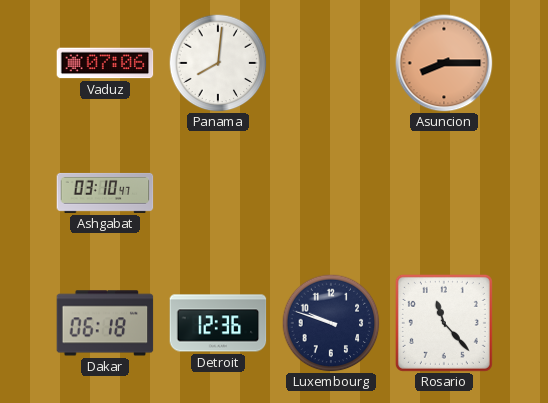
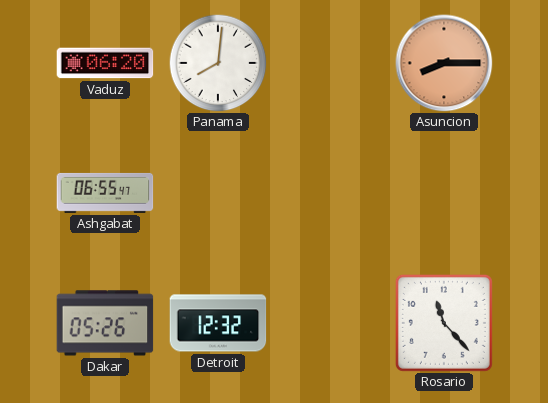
Vaduz: 07:06 -> 06:20 (105, 63)
Ashgabat: 03:10 -> 06:55 (105, 193)
Dakar: 06:18 -> 05:26 (105, 323)
Detroit: 12:36 -> 12:32 (218, 323)
Luxembourg: 9:48 -> none (331, 323)
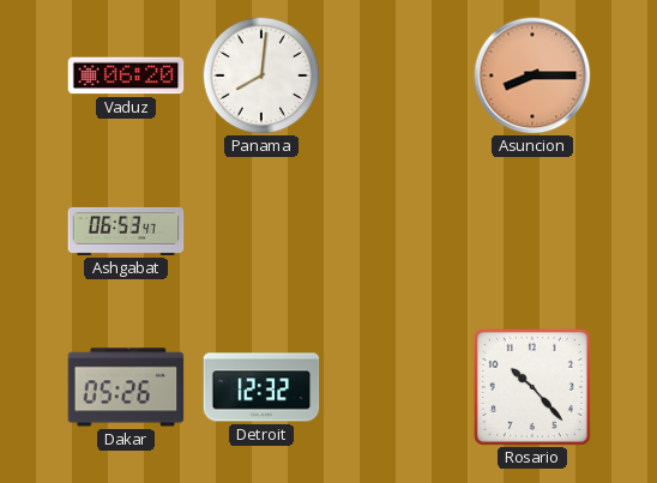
Ashgabat: 06:55 -> 06:53 (126, 231)
Rosario: 11:23 -> 10:23 (532, 387)
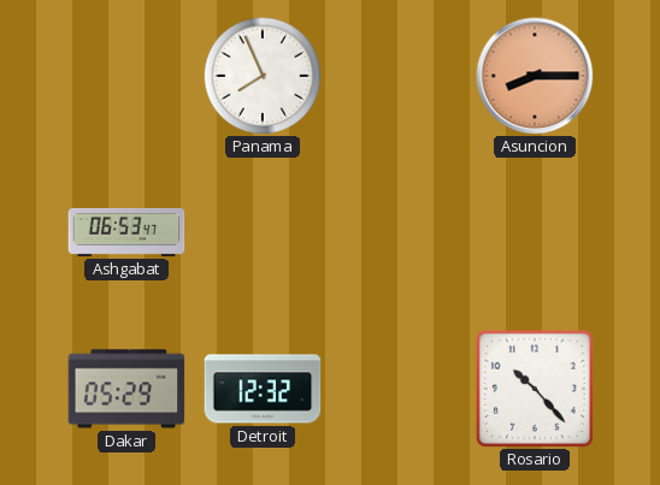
Vaduz: 06:20 -> none (126, 76)
Panama: 8:01 -> 7:56 (263, 76)
Dakar: 05:26 -> 05:29 (126, 389)
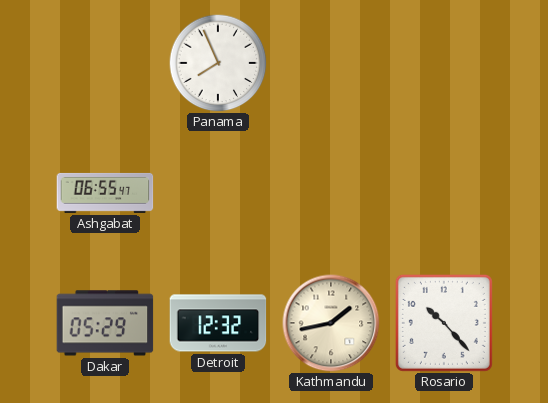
Asuncion: 8:15 -> none (535, 76)
Ashgabat: 06:53 -> 06:55 (105, 193)
Kathmandu: none -> 1:43 (331, 323)
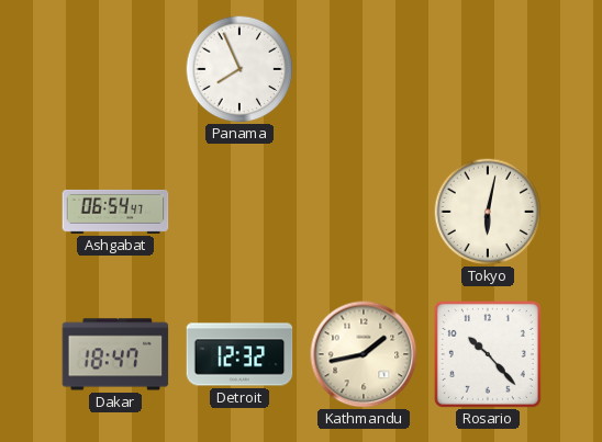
Ashgabat: 06:55 -> 06:54 (115, 212)
Tokyo: none -> 6:02 (488, 212)
Dakar: 05:29 -> 18:47 (115, 354)
